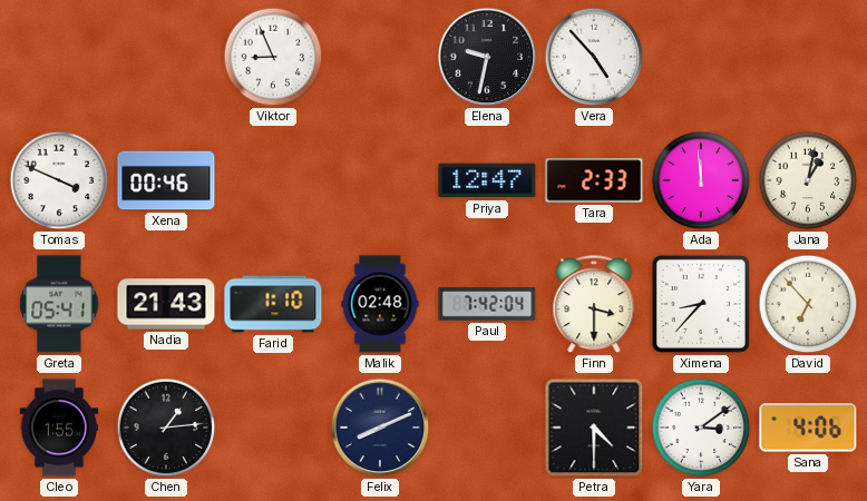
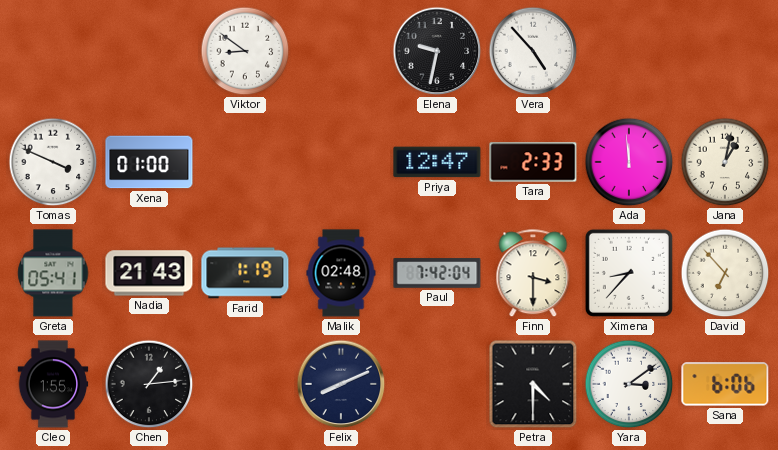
Viktor: 8:56 -> 8:51 (245, 51)
Xena: 00:46 -> 01:00 (149, 162)
Farid: 1:10 -> 1:19 (245, 273)
Sana: 4:06 -> 6:06 (725, 384)
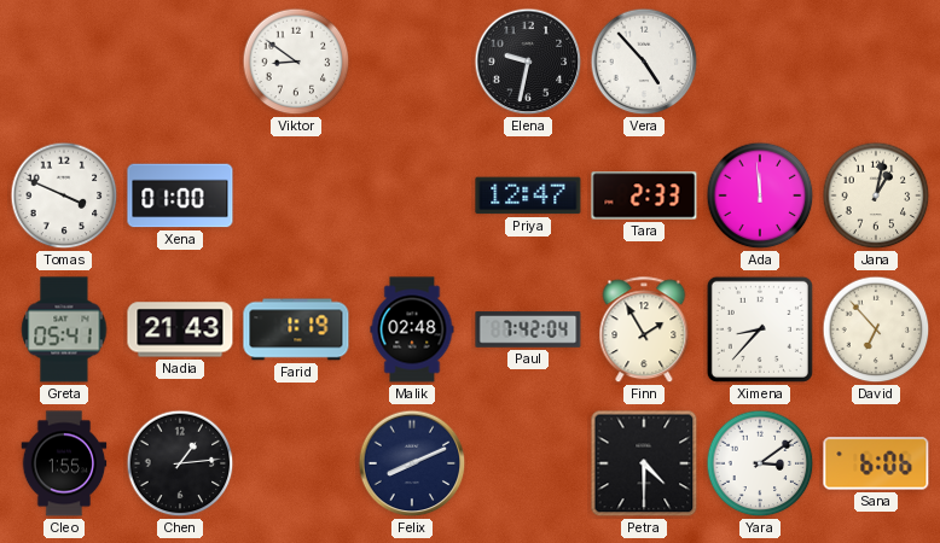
Finn: 3:30 -> 1:55 (644, 331)
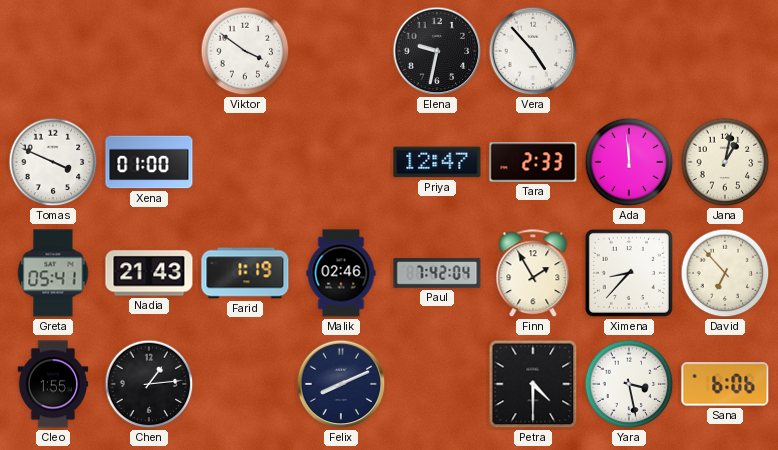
Viktor: 8:51 -> 3:51 (245, 51)
Malik: 02:48 -> 02:46 (341, 273)
Yara: 3:09 -> 3:28 (629, 384)
